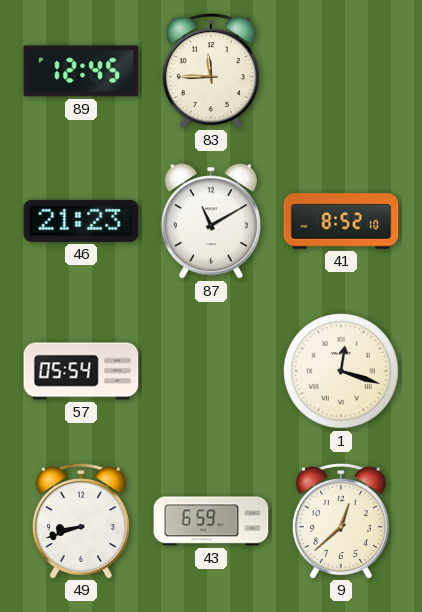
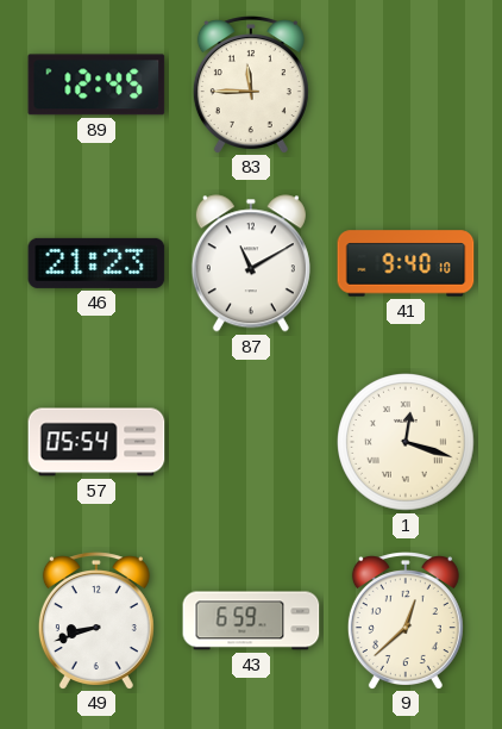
41: 8:52 -> 9:40 (406, 263)
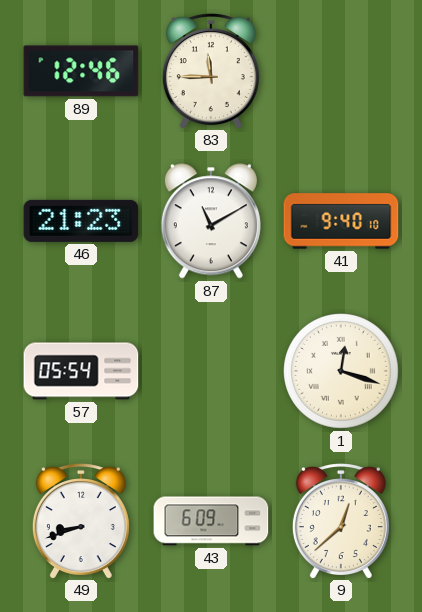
89: 12:45 -> 12:46 (81, 71)
43: 6:59 -> 6:09 (211, 521)
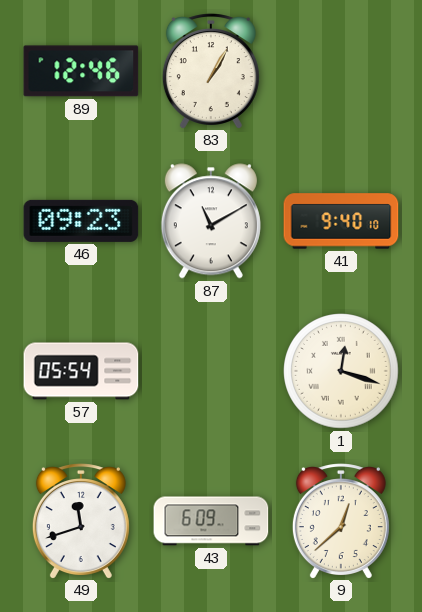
83: 11:45 -> 1:05 (211, 71)
46: 21:23 -> 09:23 (81, 221)
49: 8:42 -> 11:42 (81, 521)
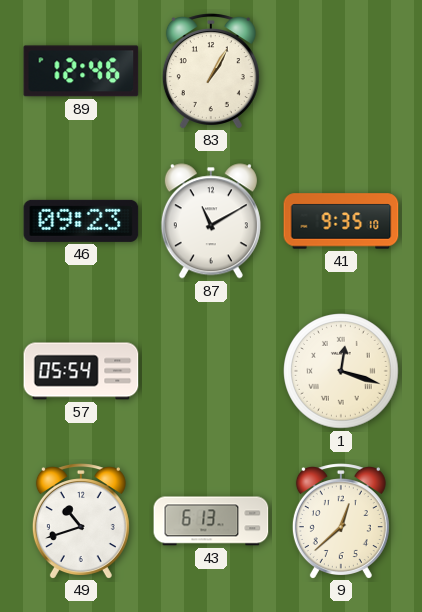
41: 9:40 -> 9:35 (341, 221)
49: 11:42 -> 10:42 (81, 521)
43: 6:09 -> 6:13 (211, 521)
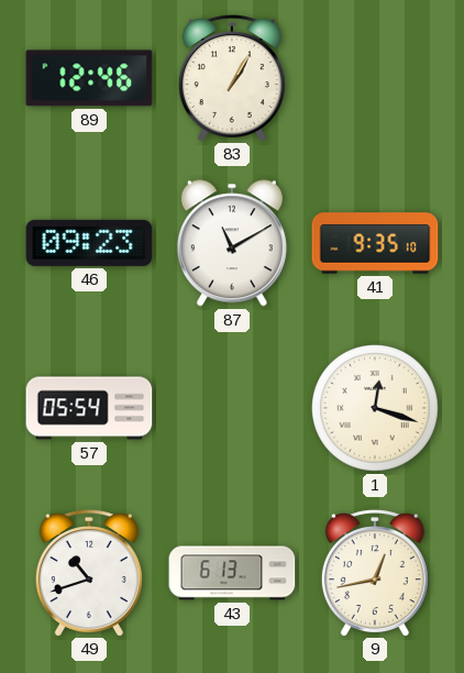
9: 12:38 -> 12:43 (375, 573)
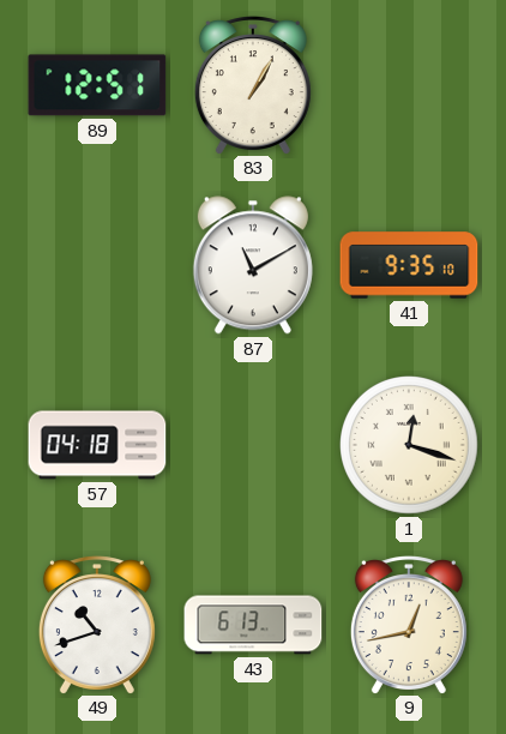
89: 12:46 -> 12:51 (97, 85)
46: 09:23 -> none (89, 243)
57: 05:54 -> 04:18 (97, 445)
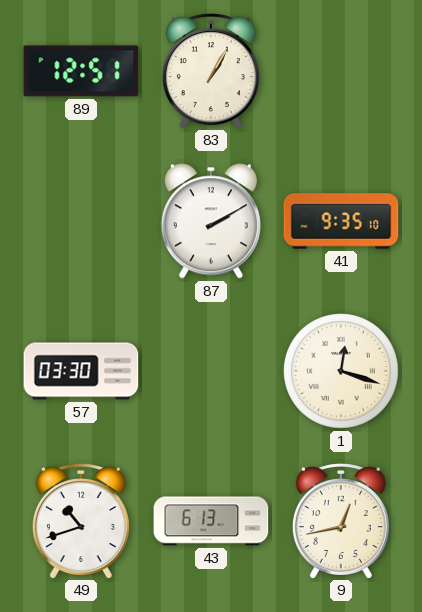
87: 11:10 -> 2:10 (211, 221)
57: 04:18 -> 03:30 (81, 371)
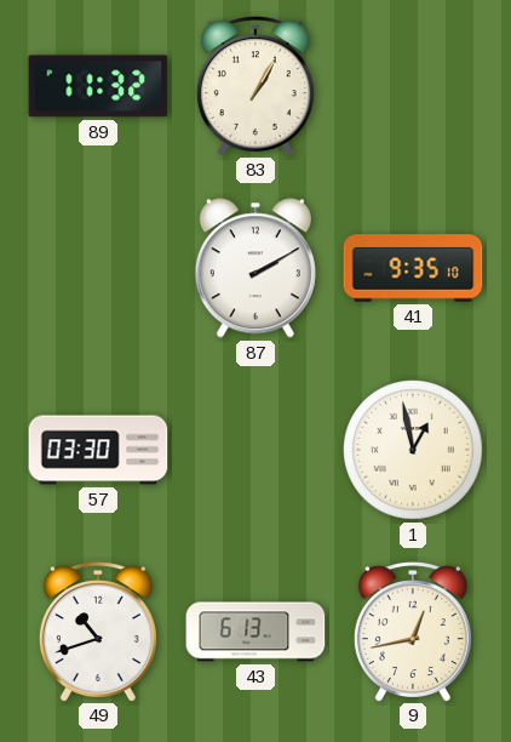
89: 12:51 -> 11:32 (98, 86)
1: 12:18 -> 12:58 (414, 451)
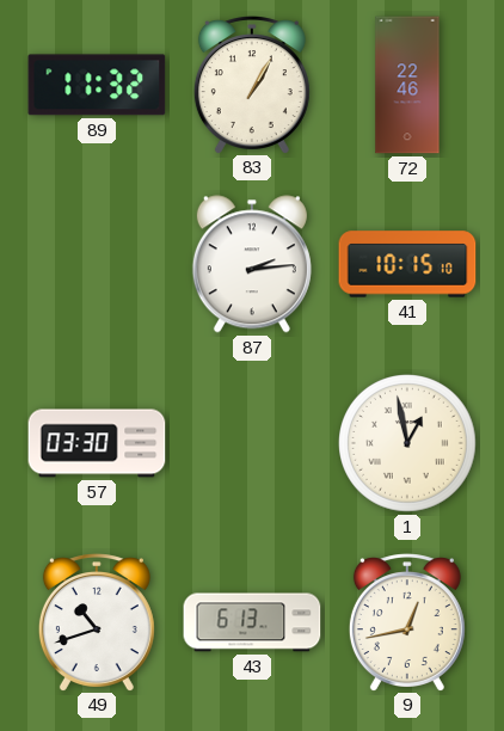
72: none -> 22:46 (407, 85)
87: 2:10 -> 2:14 (252, 264)
41: 9:35 -> 10:15 (407, 264)
